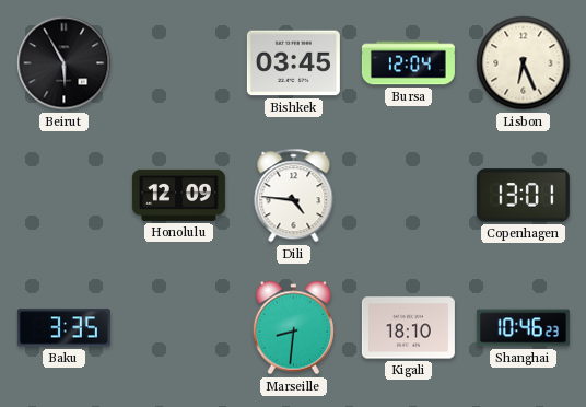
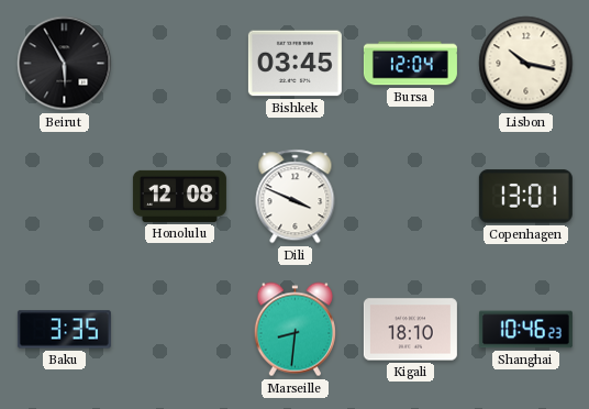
Lisbon: 6:26 -> 10:17 (526, 64)
Honolulu: 12:09 -> 12:08 (179, 196)
Dili: 4:46 -> 3:49 (296, 197)
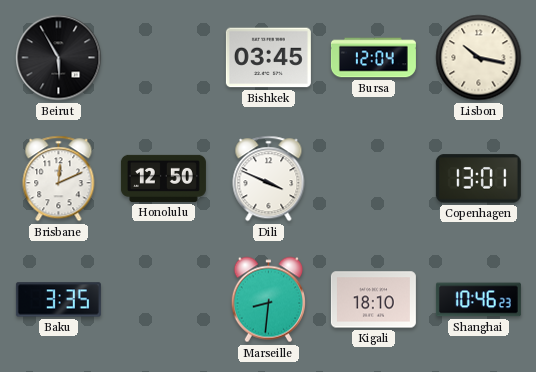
Brisbane: none -> 12:11 (59, 179)
Honolulu: 12:08 -> 12:50 (163, 178)
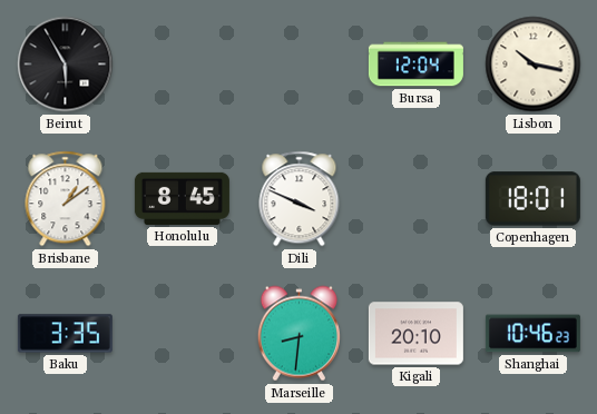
Bishkek: 03:45 -> none (268, 58)
Brisbane: 12:11 -> 1:09 (66, 199)
Honolulu: 12:50 -> 8:45 (182, 198)
Copenhagen: 13:01 -> 18:01 (532, 199)
Kigali: 18:10 -> 20:10 (415, 334)
